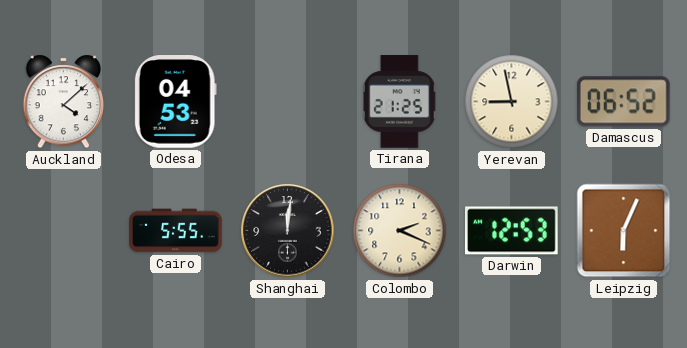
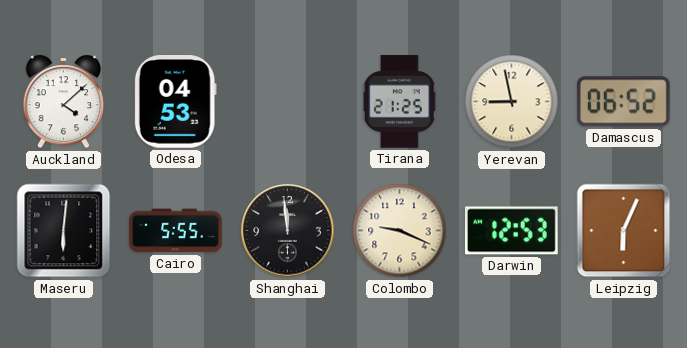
Maseru: none -> 6:01 (64, 231)
Shanghai: 12:01 -> 11:59 (288, 231)
Colombo: 2:19 -> 9:19 (400, 231)
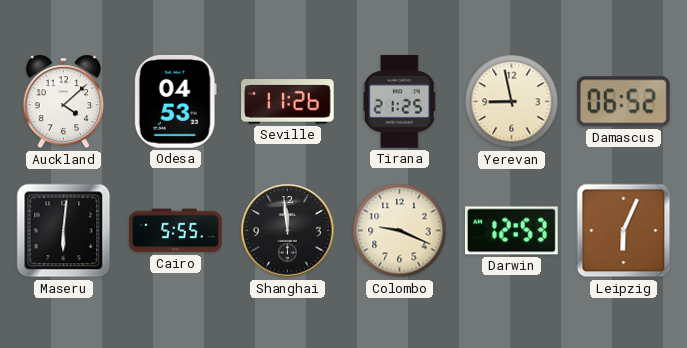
Seville: none -> 11:26 (288, 102)
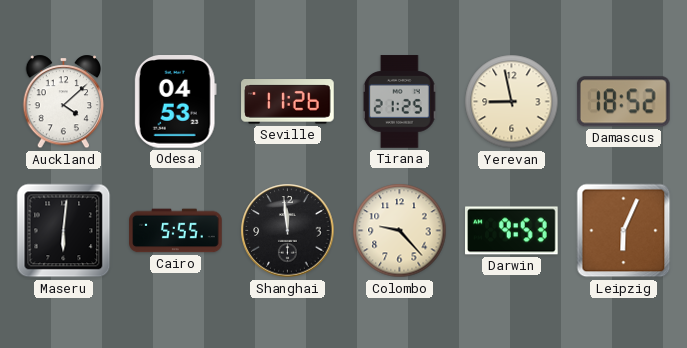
Damascus: 06:52 -> 18:52 (623, 102)
Colombo: 9:19 -> 9:23 (400, 231)
Darwin: 12:53 -> 9:53 (512, 231)
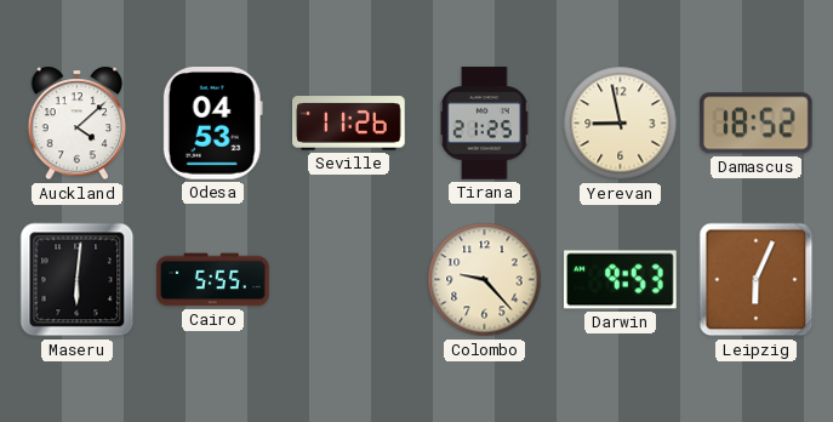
Shanghai: 11:59 -> none (288, 231)
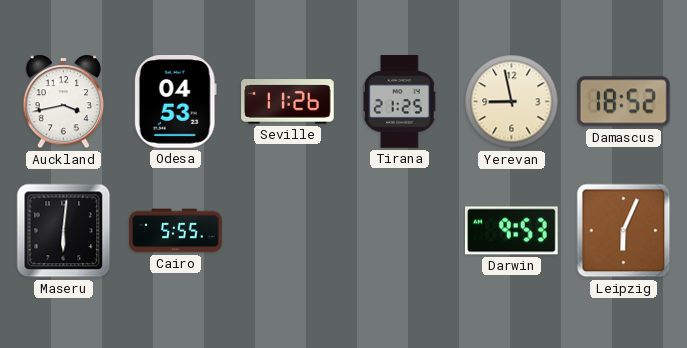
Auckland: 4:08 -> 3:43 (64, 102)
Colombo: 9:23 -> none (485, 280)
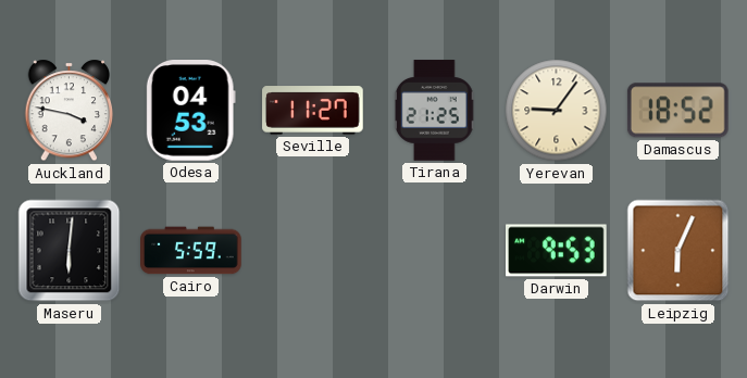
Auckland: 3:43 -> 3:47 (70, 111)
Seville: 11:26 -> 11:27 (313, 111)
Yerevan: 8:58 -> 9:06 (557, 111)
Cairo: 5:55 -> 5:59 (191, 251)
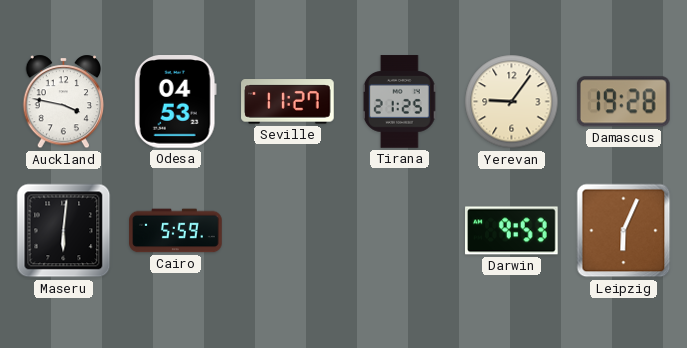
Damascus: 18:52 -> 19:28 (623, 102)
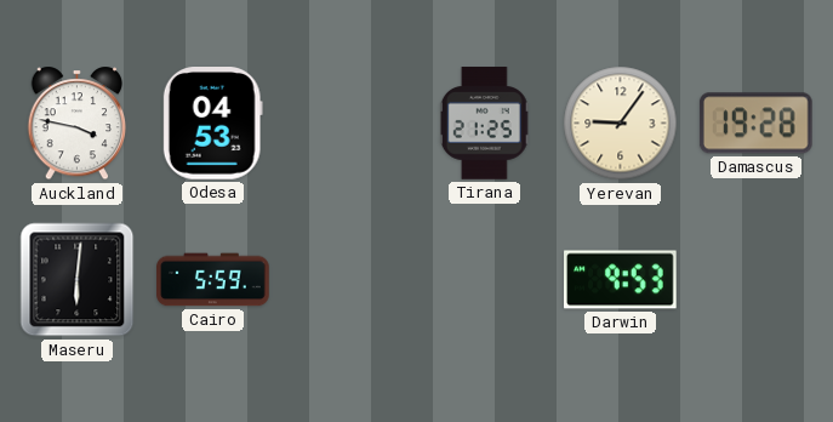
Seville: 11:27 -> none (288, 102)
Leipzig: 6:04 -> none (624, 231)
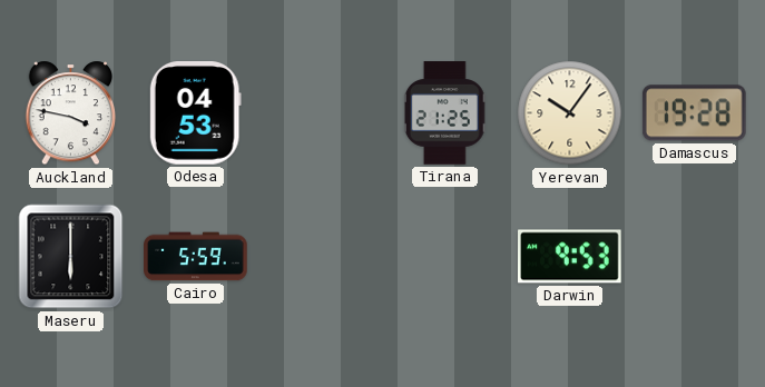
Yerevan: 9:06 -> 10:06 (570, 113)
Maseru: 6:01 -> 6:00 (71, 257)
